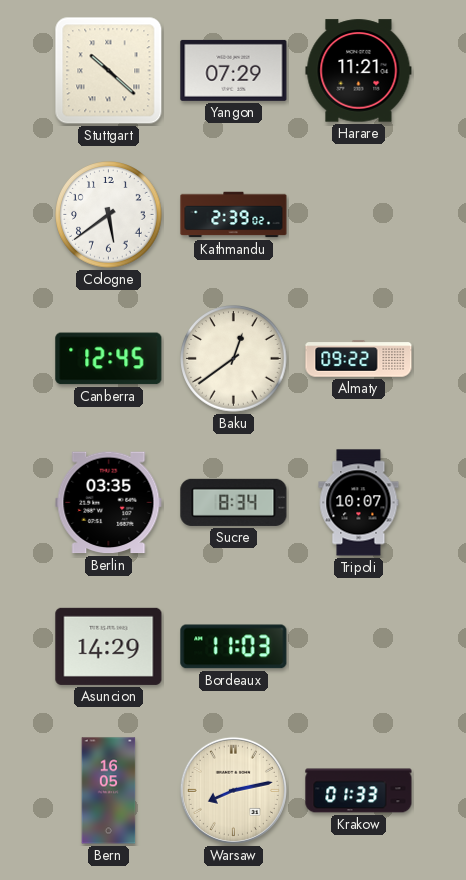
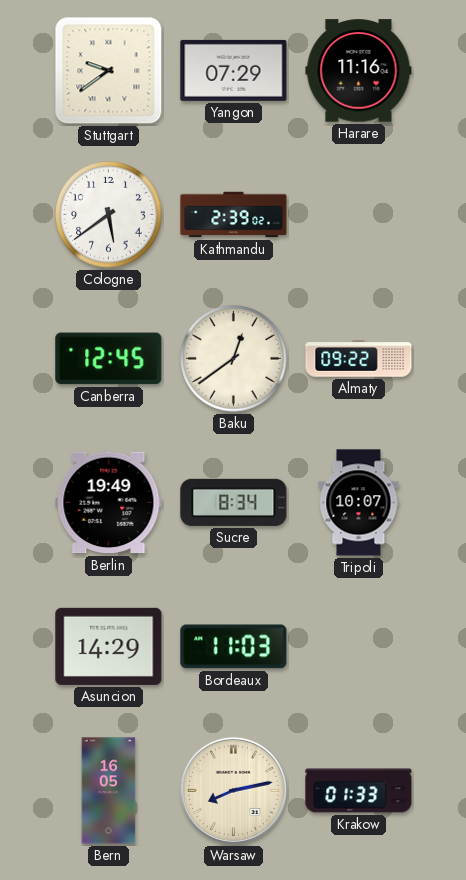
Stuttgart: 10:22 -> 9:39 (109, 71)
Harare: 11:21 -> 11:16 (359, 71)
Berlin: 03:35 -> 19:49 (109, 503)
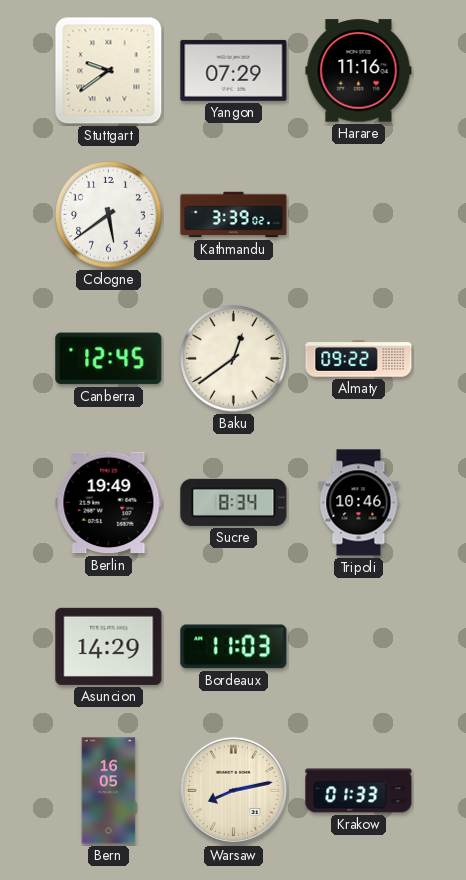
Kathmandu: 2:39 -> 3:39 (234, 215)
Tripoli: 10:07 -> 10:46 (359, 503)
